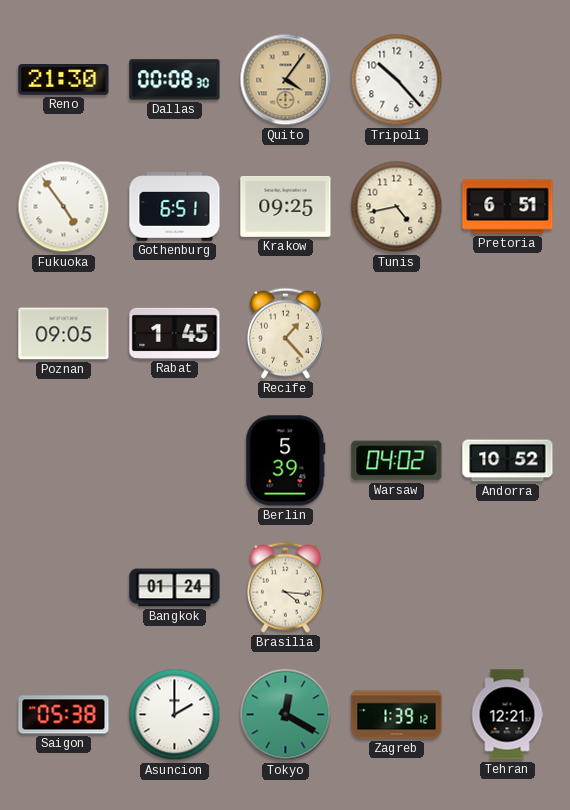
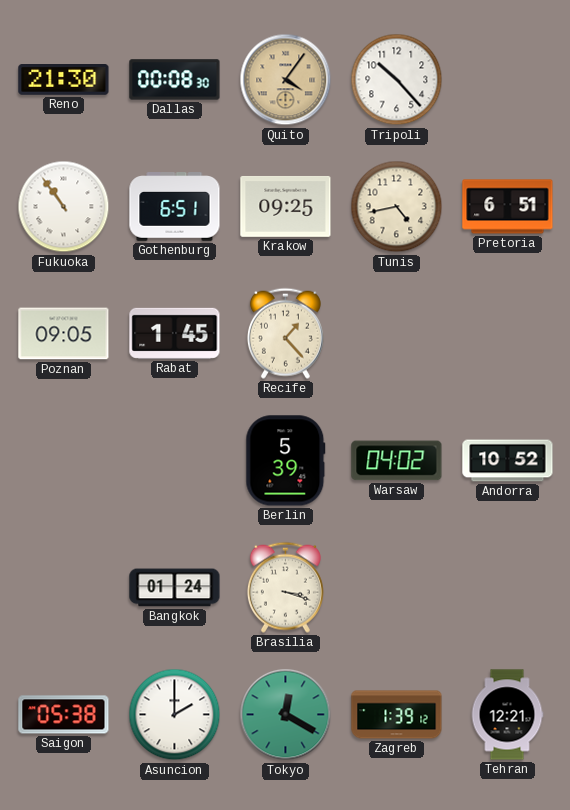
Fukuoka: 4:54 -> 10:54 (64, 207)
Brasilia: 4:16 -> 3:18 (285, 587)
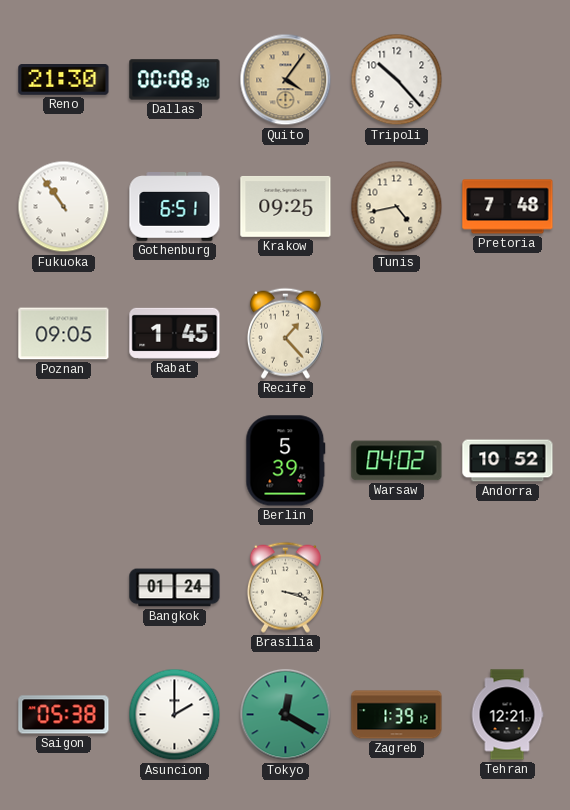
Pretoria: 6:51 -> 7:48 (508, 207)
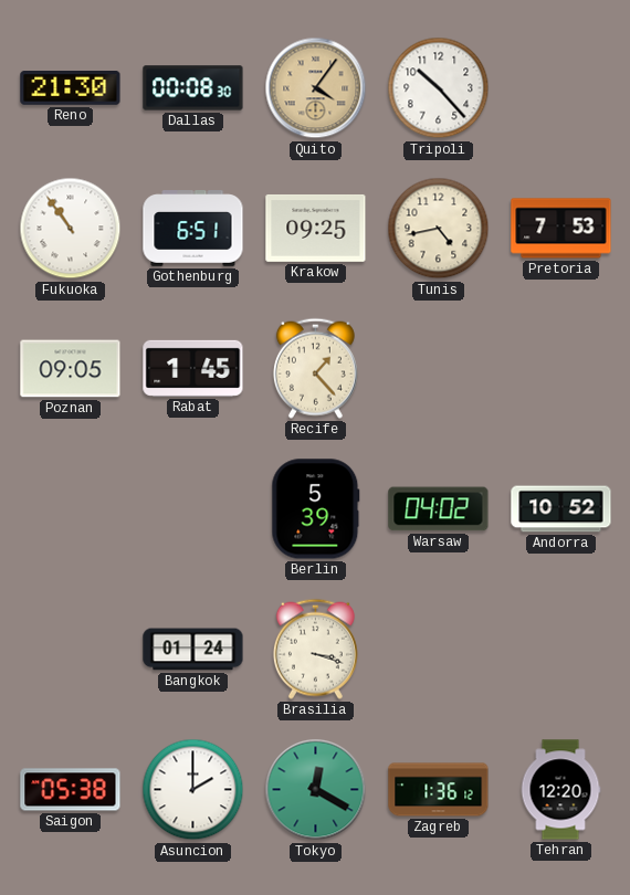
Pretoria: 7:48 -> 7:53 (561, 229)
Zagreb: 1:39 -> 1:36 (439, 790)
Tehran: 12:21 -> 12:20 (560, 790)
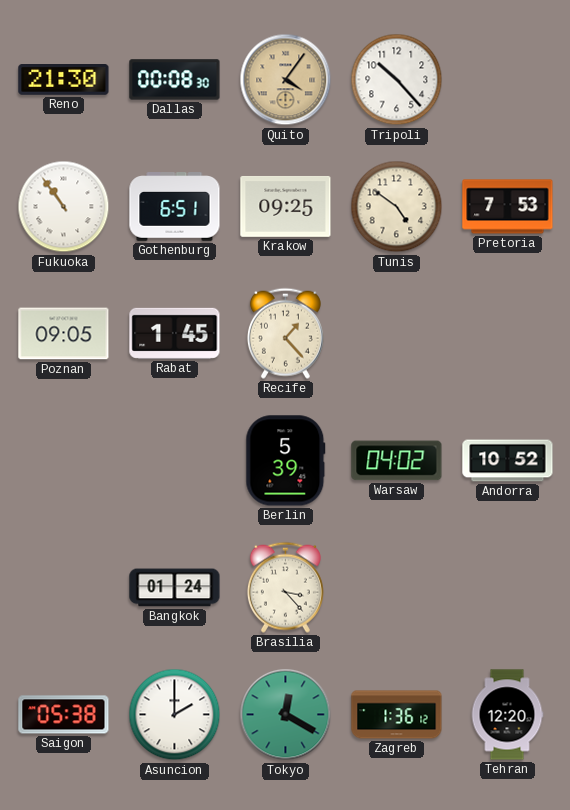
Tunis: 4:43 -> 4:51 (397, 207)
Brasilia: 3:18 -> 3:23 (285, 587)
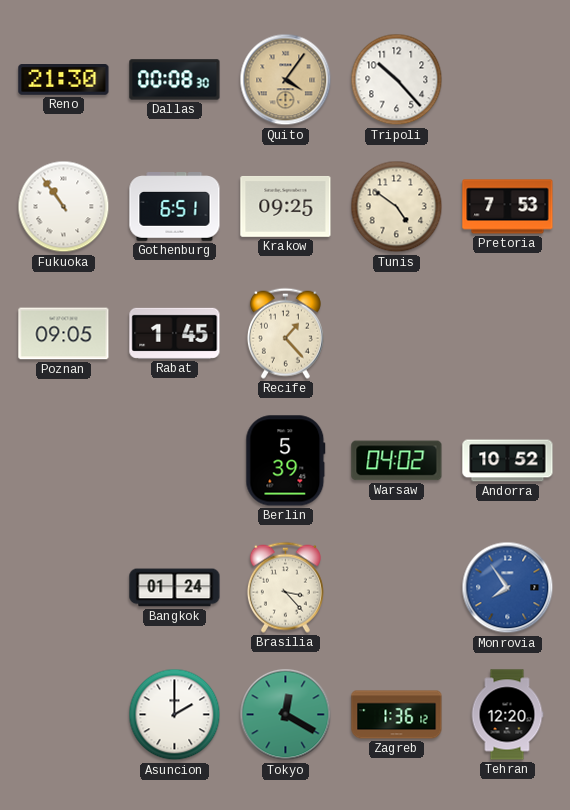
Monrovia: none -> 7:54 (508, 588)
Saigon: 05:38 -> none (64, 715)
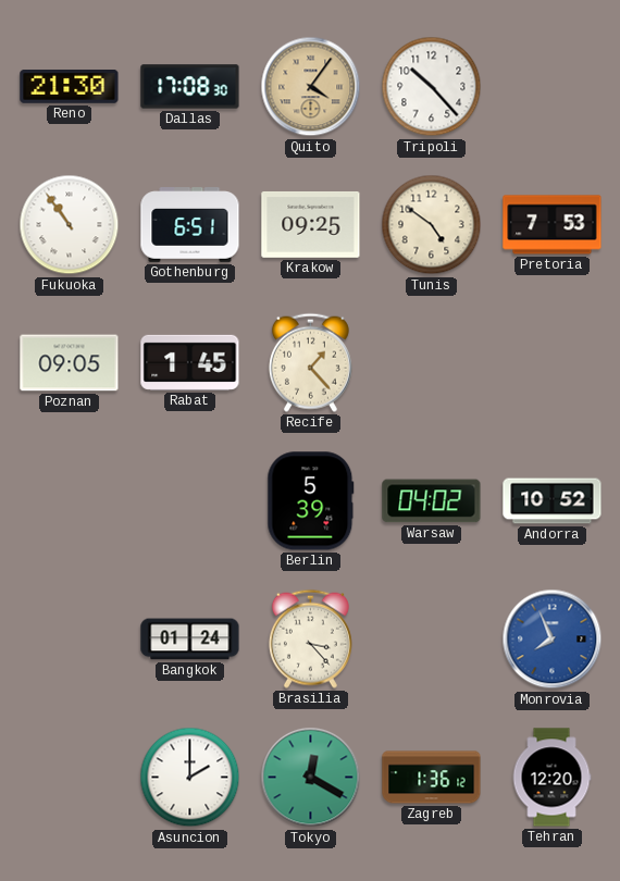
Dallas: 00:08 -> 17:08 (190, 87)
Monrovia: 7:54 -> 7:56 (553, 640)
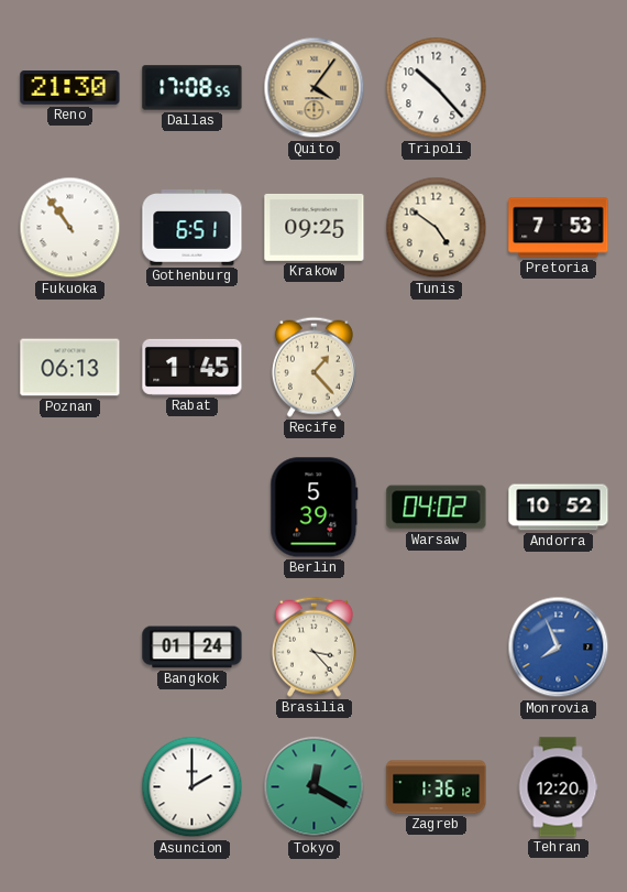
Dallas: 17:08:30 -> 17:08:55 (193, 88)
Poznan: 09:05 -> 06:13 (70, 368)
